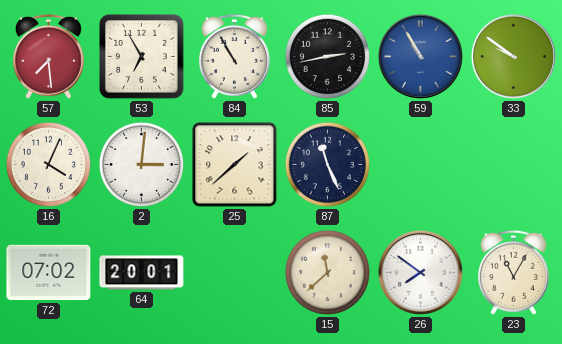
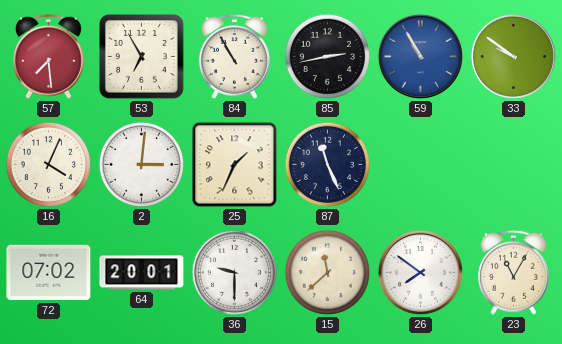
25: 1:38 -> 1:34 (235, 165)
36: none -> 9:30 (234, 272)
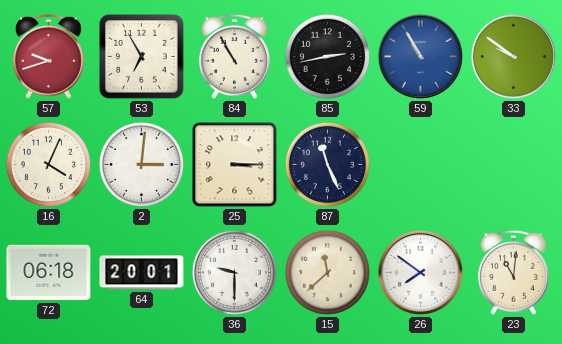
57: 7:29 -> 9:42 (48, 56)
25: 1:34 -> 3:15 (235, 165)
72: 07:02 -> 06:18 (49, 273)
23: 11:05 -> 11:01 (513, 272)
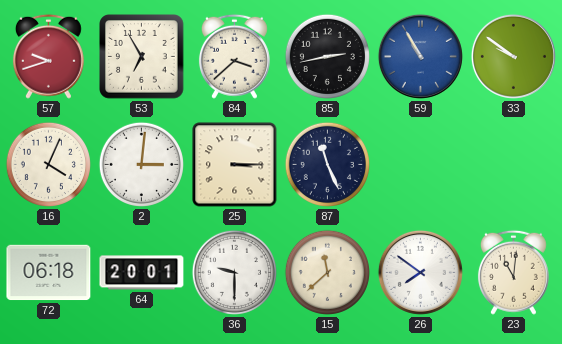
84: 10:55 -> 3:38 (234, 56)
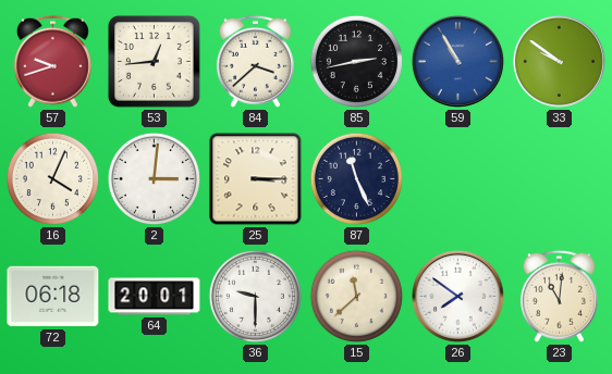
53: 6:55 -> 12:44 (155, 62)
